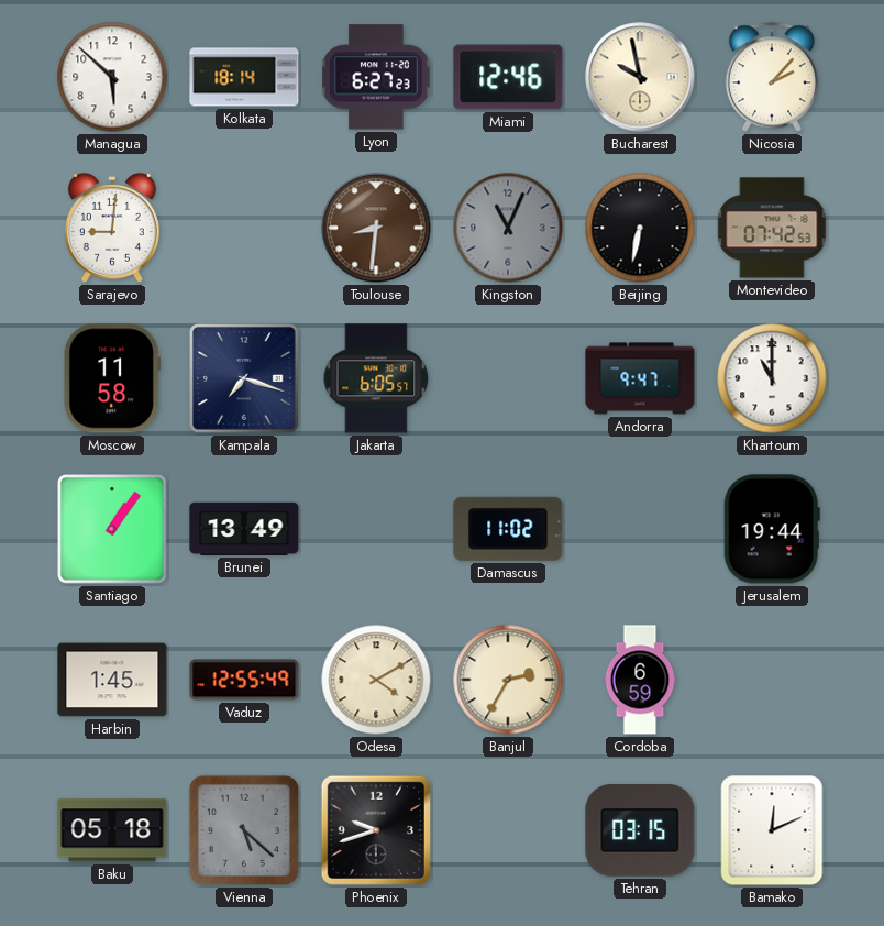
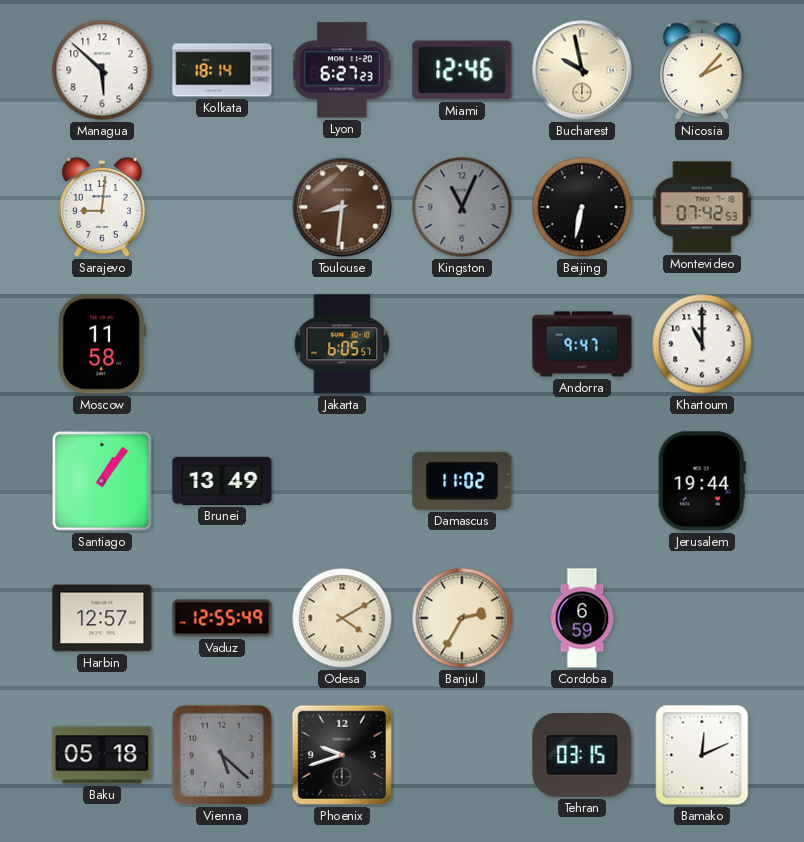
Kampala: 7:18 -> none (245, 379)
Harbin: 1:45 -> 12:57 (102, 618)
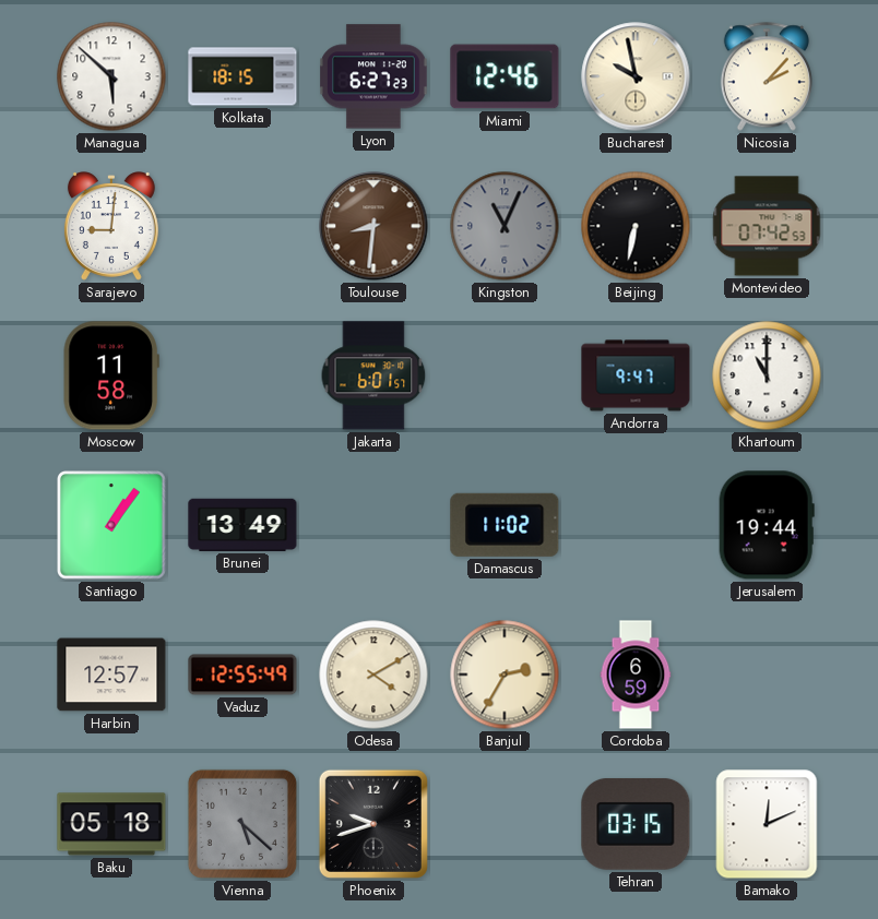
Kolkata: 18:14 -> 18:15 (242, 76)
Jakarta: 6:05 -> 6:01 (373, 375)
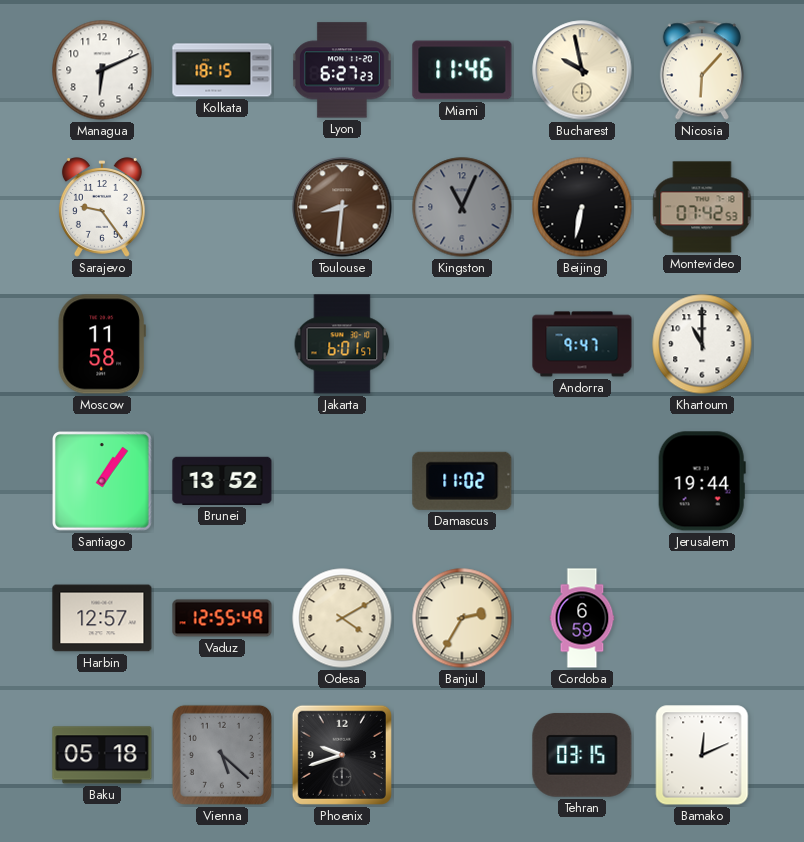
Managua: 5:52 -> 6:11 (102, 70)
Miami: 12:46 -> 11:46 (462, 70)
Nicosia: 2:07 -> 6:07 (702, 70)
Sarajevo: 9:01 -> 9:24 (102, 207)
Brunei: 13:49 -> 13:52 (222, 481)
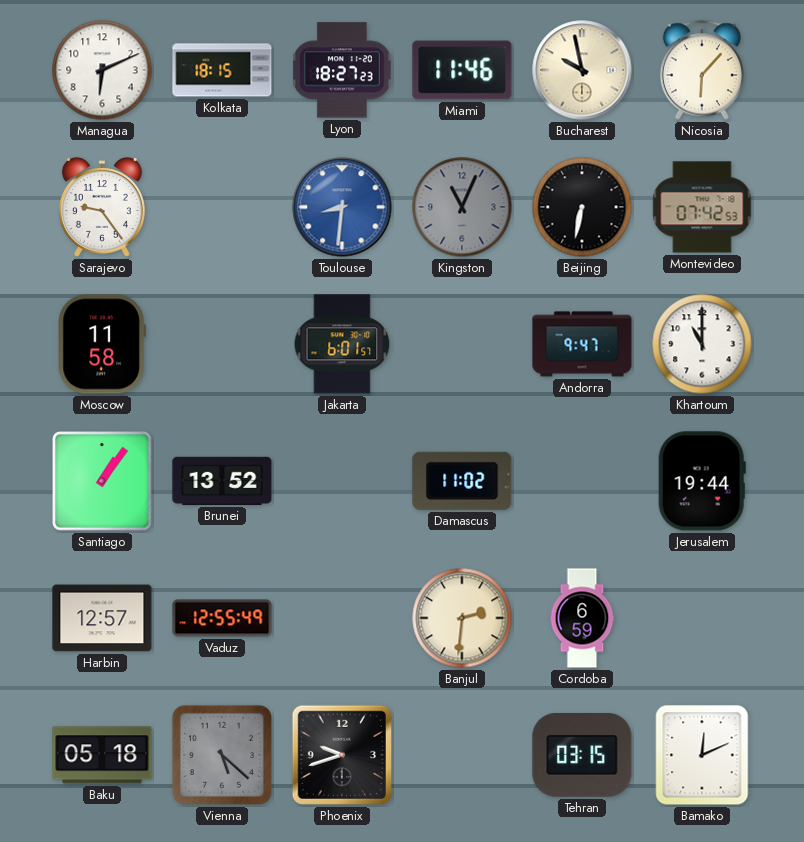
Lyon: 6:27 -> 18:27 (343, 70)
Toulouse dial: brown -> blue (342, 207)
Odesa: 4:10 -> none (342, 618)
Banjul: 2:35 -> 2:31 (462, 618)
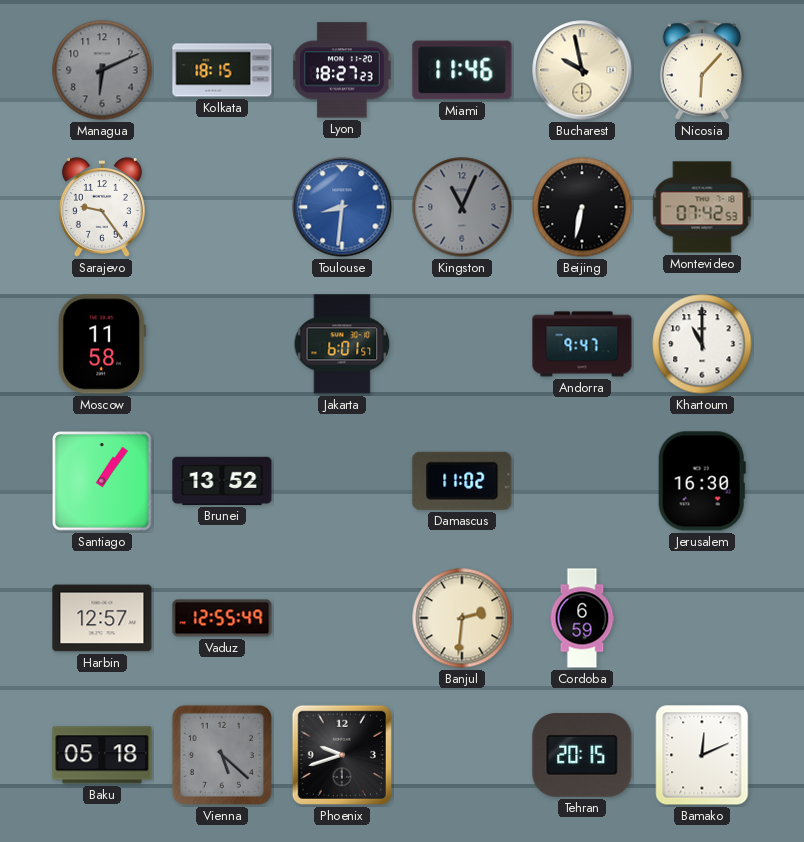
Managua dial: white -> grey (102, 70)
Jerusalem: 19:44 -> 16:30 (702, 481)
Tehran: 03:15 -> 20:15 (582, 755)
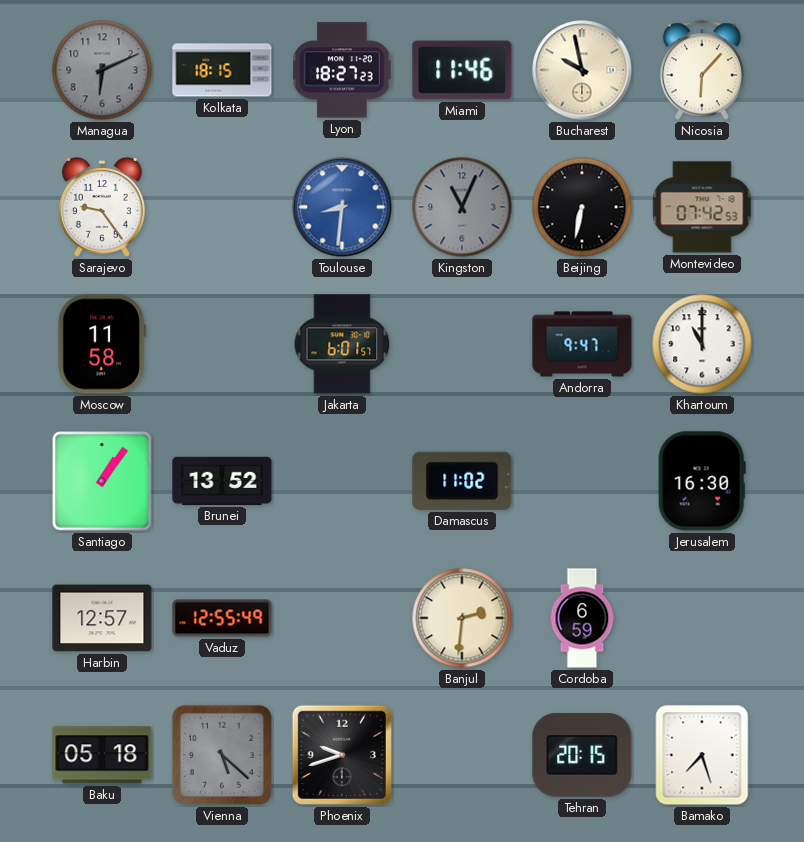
Bamako: 12:11 -> 7:27 (702, 755)
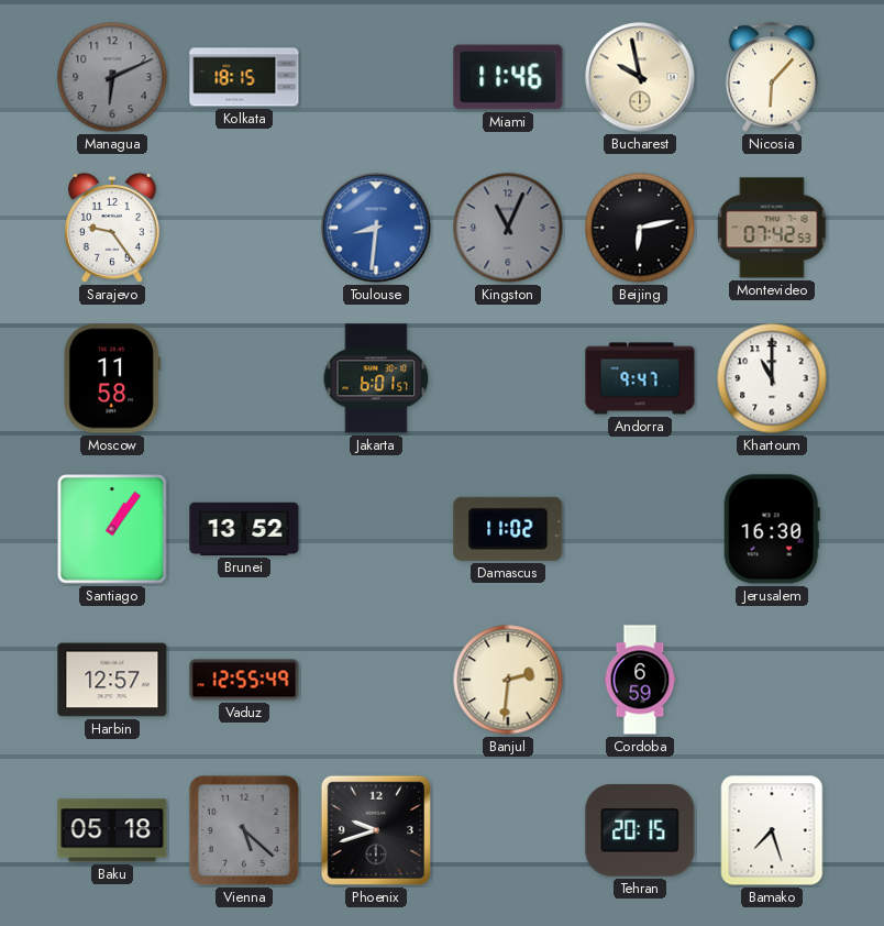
Lyon: 18:27 -> none (343, 70)
Beijing: 6:32 -> 6:13 (640, 228)
